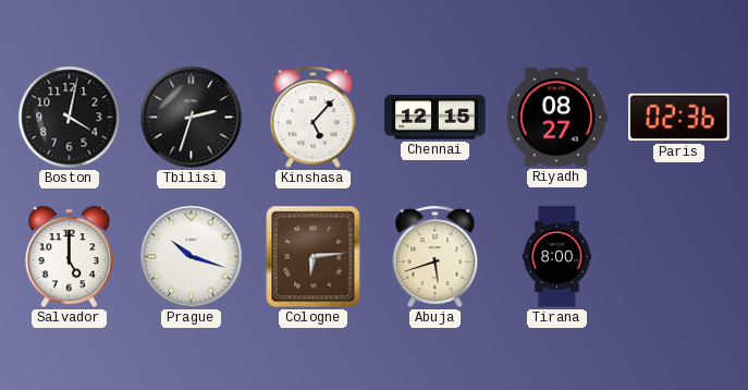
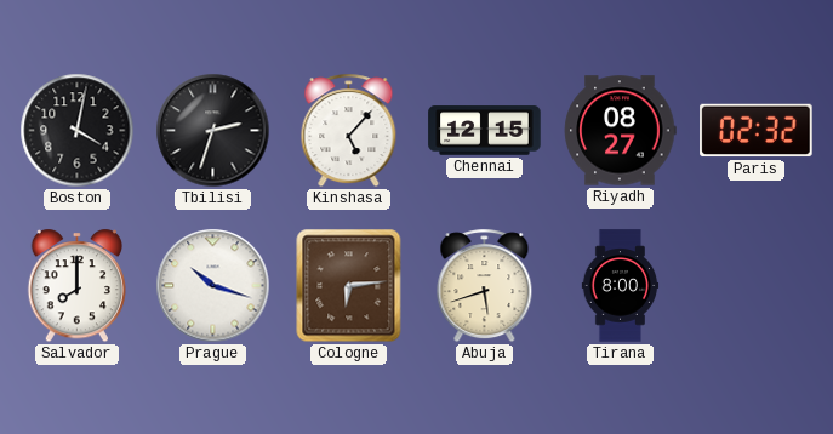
Paris: 02:36 -> 02:32 (757, 131)
Salvador: 5:00 -> 8:00 (76, 286)
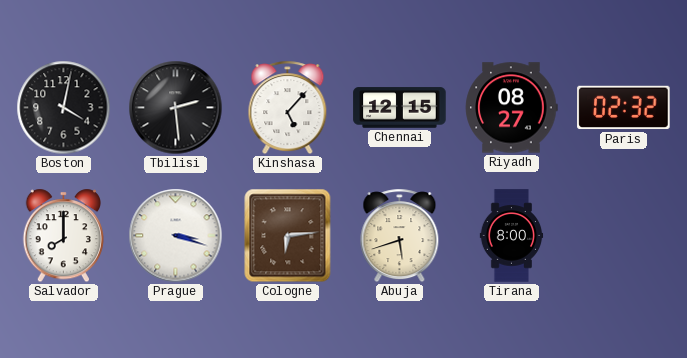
Tbilisi: 2:33 -> 2:29 (176, 108)
Prague: 10:18 -> 3:18 (176, 236)
